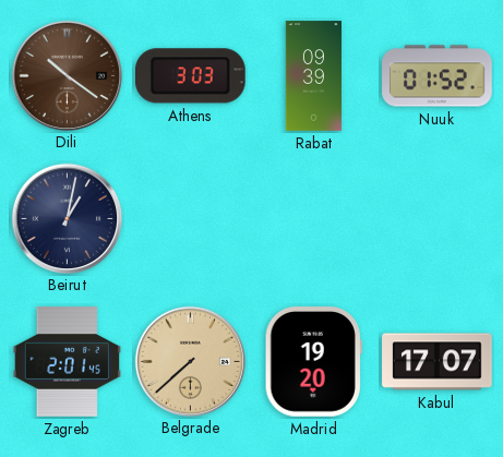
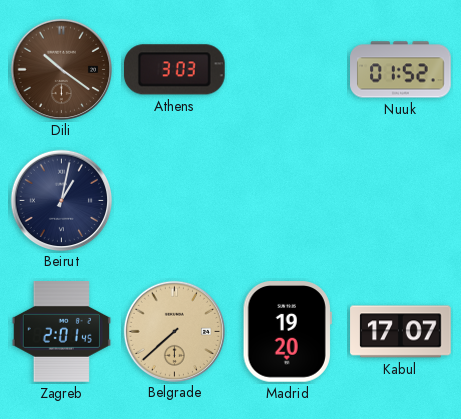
Rabat: 09:39 -> none (313, 76)
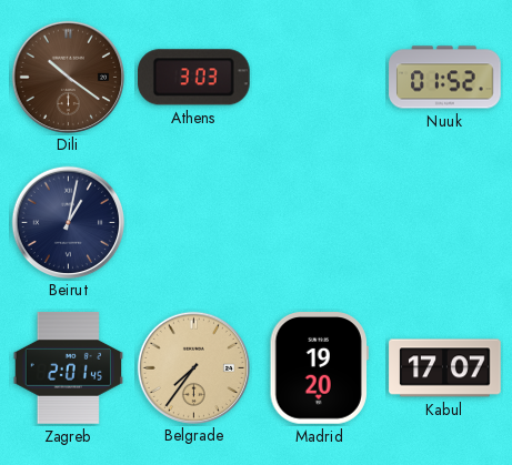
Belgrade: 7:38 -> 7:36 (193, 367)
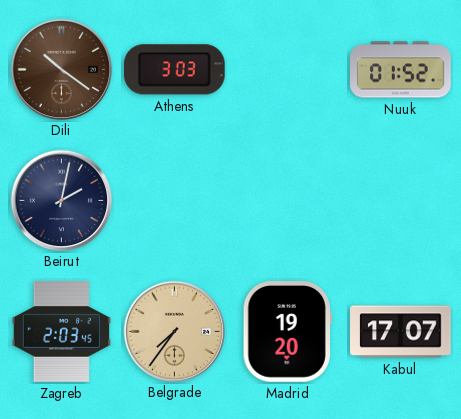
Beirut: 1:02 -> 2:02 (61, 200)
Zagreb: 2:01 -> 2:03 (61, 332)
